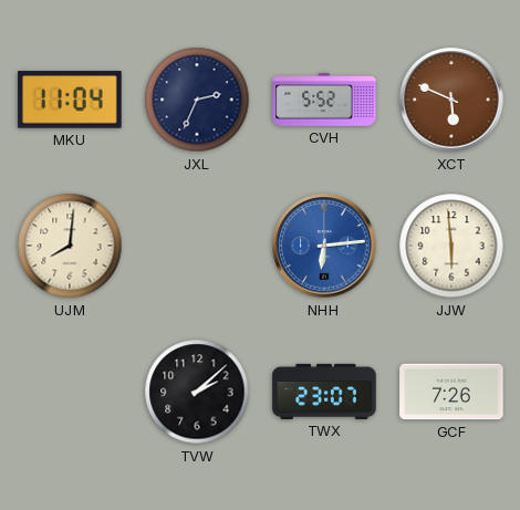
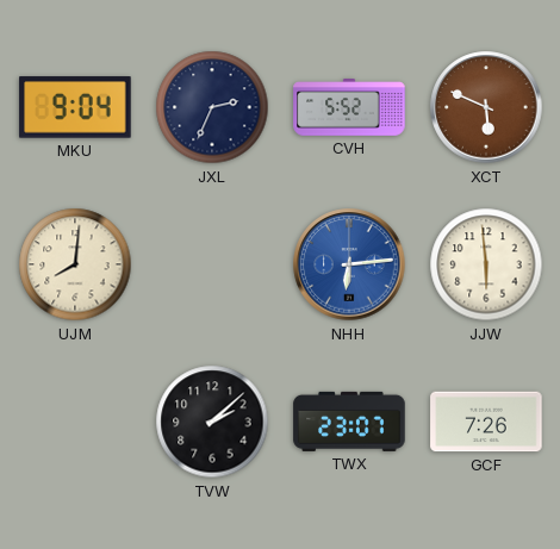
MKU: 11:04 -> 9:04 (75, 107)
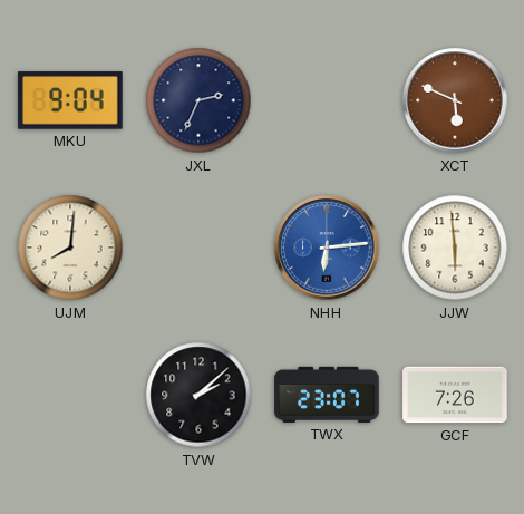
CVH: 5:52 -> none (349, 107)
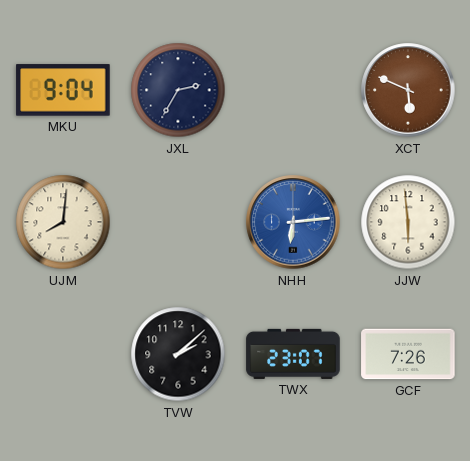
JXL: 2:34 -> 2:35 (178, 90)
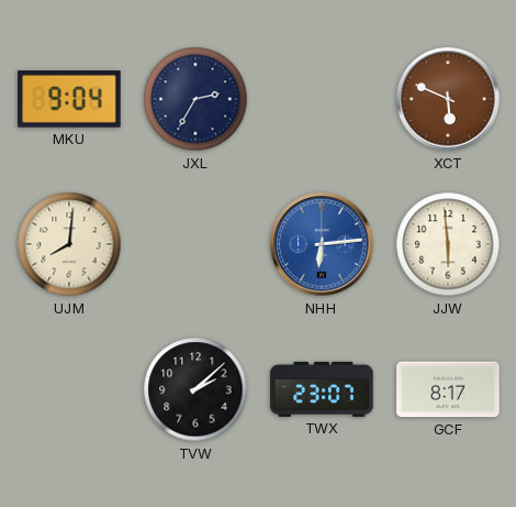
GCF: 7:26 -> 8:17 (448, 389)
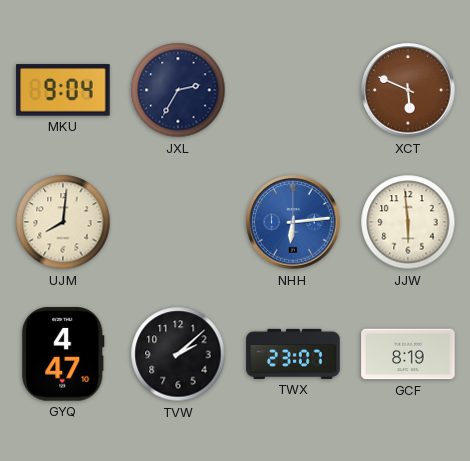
GYQ: none -> 4:47 (63, 354)
GCF: 8:17 -> 8:19 (408, 354)
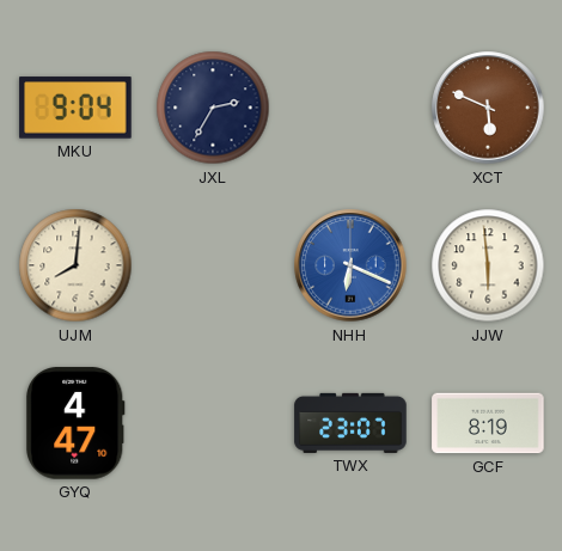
NHH: 6:14 -> 6:19 (350, 265)
TVW: 2:08 -> none (178, 354)
